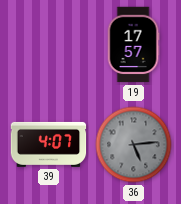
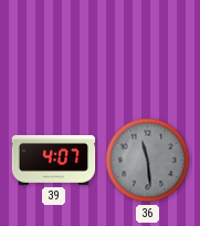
19: 17:57 -> none (133, 45)
36: 5:14 -> 11:29 (148, 161)
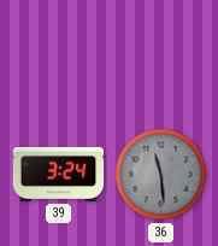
39: 4:07 -> 3:24 (59, 174)
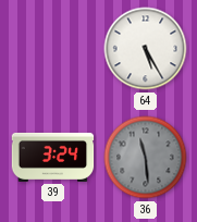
64: none -> 5:25 (146, 49)
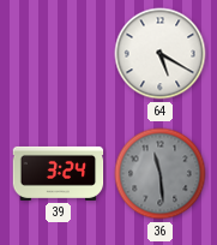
64: 5:25 -> 5:20 (161, 54)
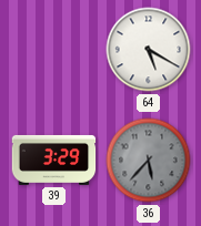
39: 3:24 -> 3:29 (54, 160)
36: 11:29 -> 5:37 (149, 161)
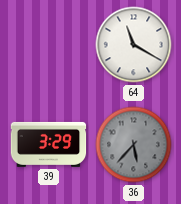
64: 5:20 -> 11:20 (134, 45)
